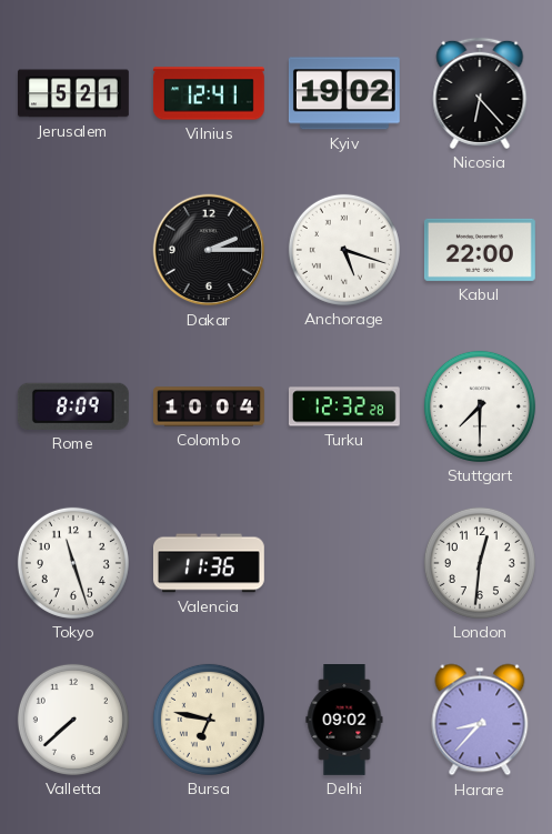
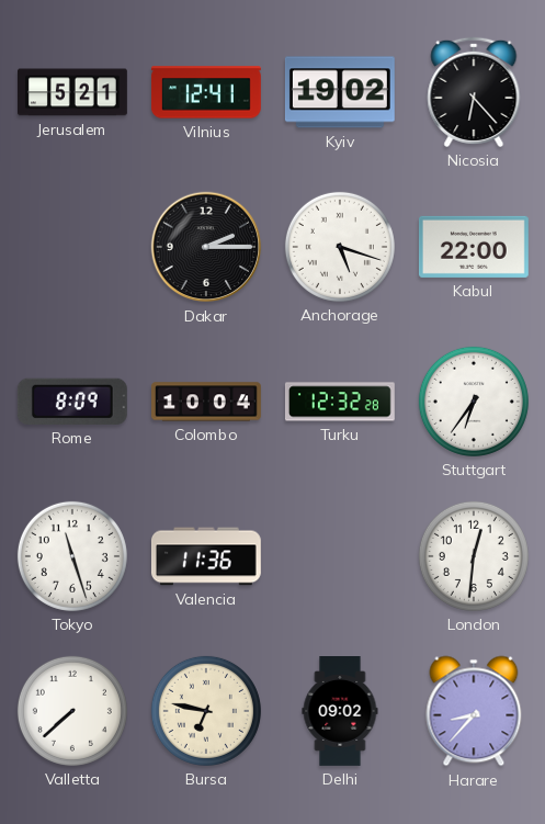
Stuttgart: 7:30 -> 6:36 (474, 402)
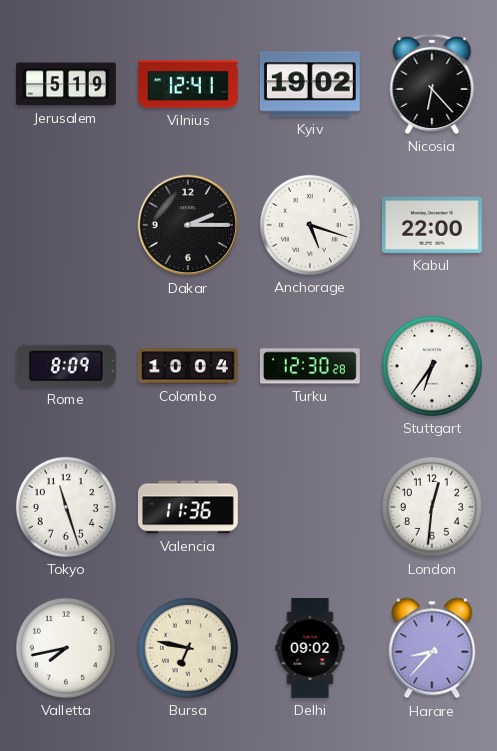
Jerusalem: 5:21 -> 5:19 (67, 84)
Turku: 12:32 -> 12:30 (310, 366)
Valletta: 7:38 -> 7:43 (66, 648)
